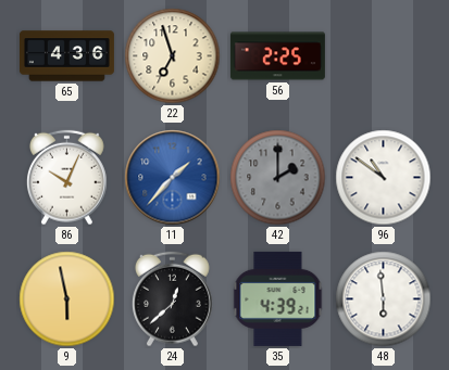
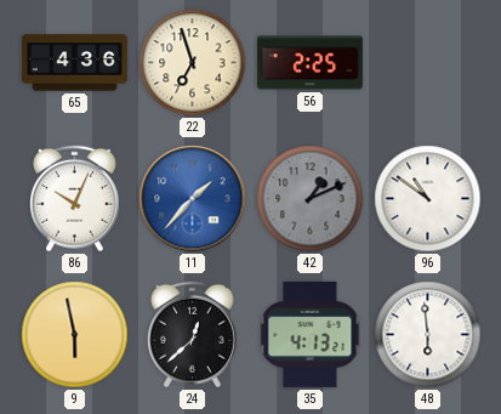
42: 2:00 -> 1:11 (311, 199)
35: 4:39 -> 4:13 (311, 334)
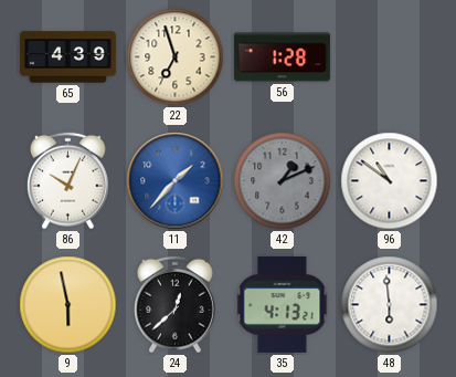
65: 4:36 -> 4:39 (67, 57)
56: 2:25 -> 1:28 (282, 57)
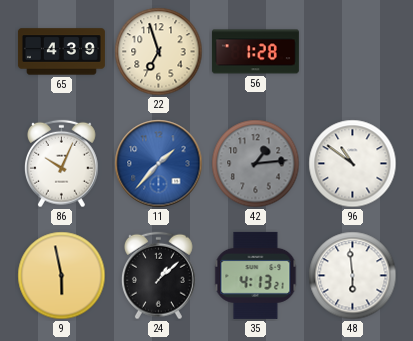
42: 1:11 -> 1:14 (256, 164)
24: 12:38 -> 1:08 (159, 276)
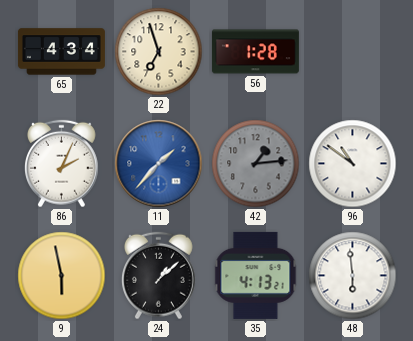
65: 4:39 -> 4:34 (61, 52)
86: 10:04 -> 2:04 (62, 164)
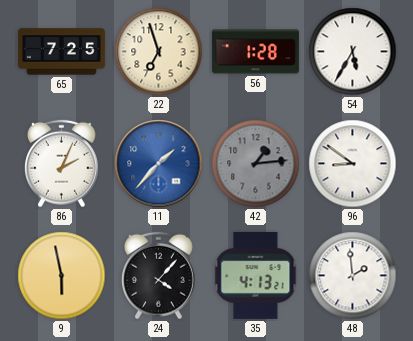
65: 4:34 -> 7:25 (61, 52)
54: none -> 5:35 (353, 52)
96: 10:51 -> 8:51 (353, 164)
24: 1:08 -> 4:07 (159, 276)
48: 5:59 -> 1:59 (353, 276)
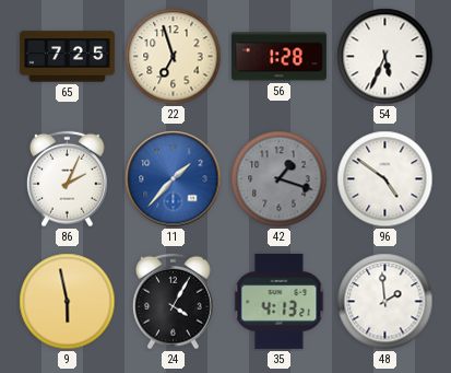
54: 5:35 -> 5:34 (385, 57)
42: 1:14 -> 1:18 (280, 179)
96: 8:51 -> 4:51 (385, 179)
24: 4:07 -> 4:05 (174, 302)
